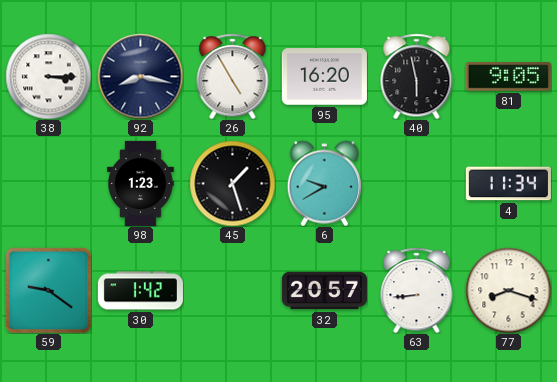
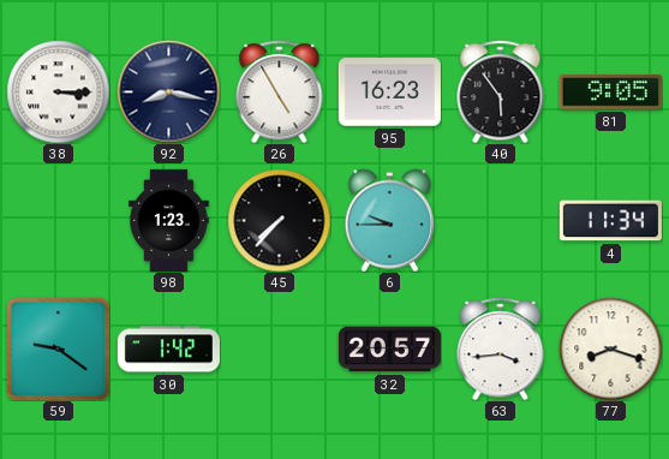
95: 16:20 -> 16:23 (389, 93)
40: 5:58 -> 5:54 (501, 91)
45: 1:27 -> 7:37 (279, 220)
6: 9:40 -> 9:45 (390, 220)
63: 8:44 -> 3:44 (501, 348)
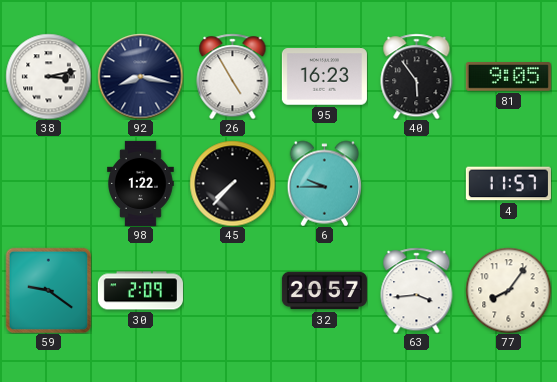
38: 3:15 -> 3:13 (48, 76)
98: 1:23 -> 1:22 (141, 183)
4: 11:34 -> 11:57 (508, 184)
30: 1:42 -> 2:09 (140, 291)
77: 8:18 -> 8:06 (508, 290)
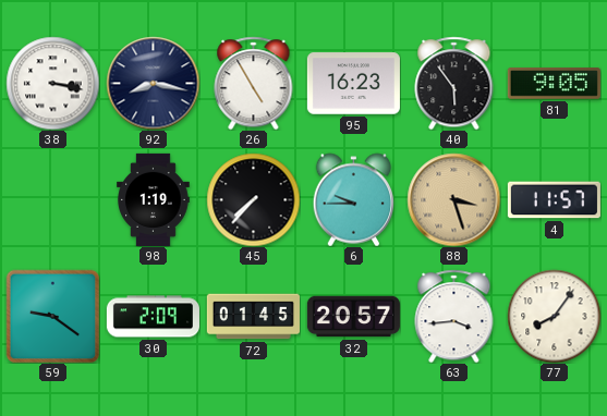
38: 3:13 -> 3:17 (52, 83)
98: 1:22 -> 1:19 (154, 199)
88: none -> 3:27 (453, 199)
72: none -> 01:45 (253, 317)
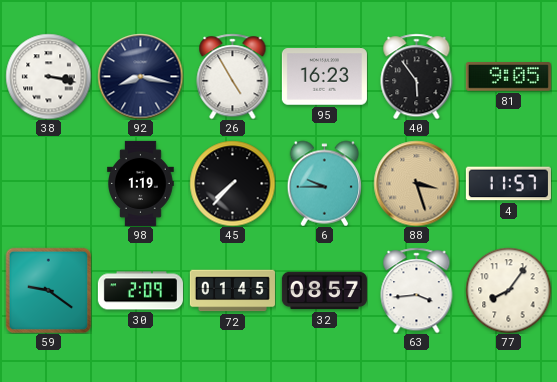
32: 20:57 -> 08:57 (324, 291)
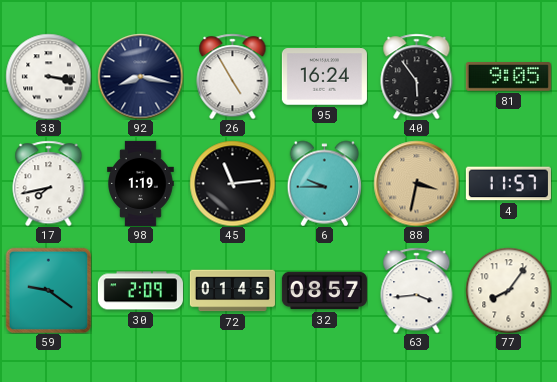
95: 16:23 -> 16:24 (324, 77)
17: none -> 7:43 (49, 183)
45: 7:37 -> 11:14 (232, 183)
88: 3:27 -> 3:32 (416, 183)
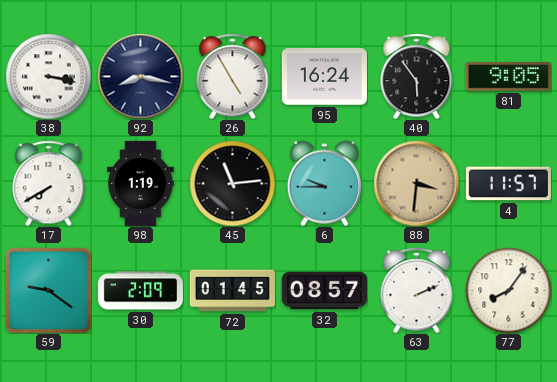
17: 7:43 -> 7:40 (49, 183)
88: 3:32 -> 3:31 (416, 183)
63: 3:44 -> 2:11 (417, 290)
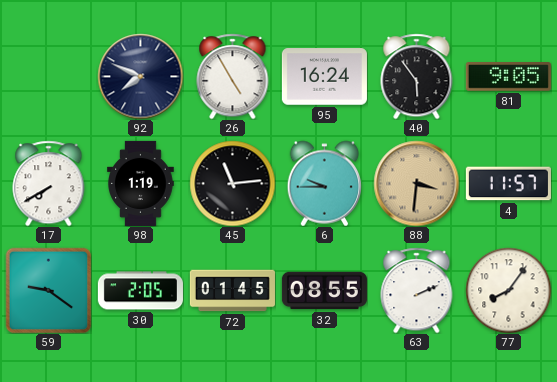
38: 3:17 -> none (48, 76)
92: 8:17 -> 7:49 (140, 76)
30: 2:09 -> 2:05 (140, 291)
32: 08:57 -> 08:55 (324, 291)
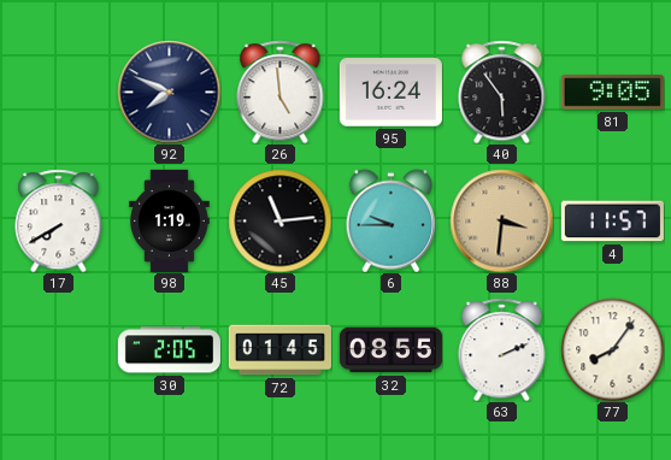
26: 4:55 -> 4:59 (281, 92)
59: 9:21 -> none (48, 290)
